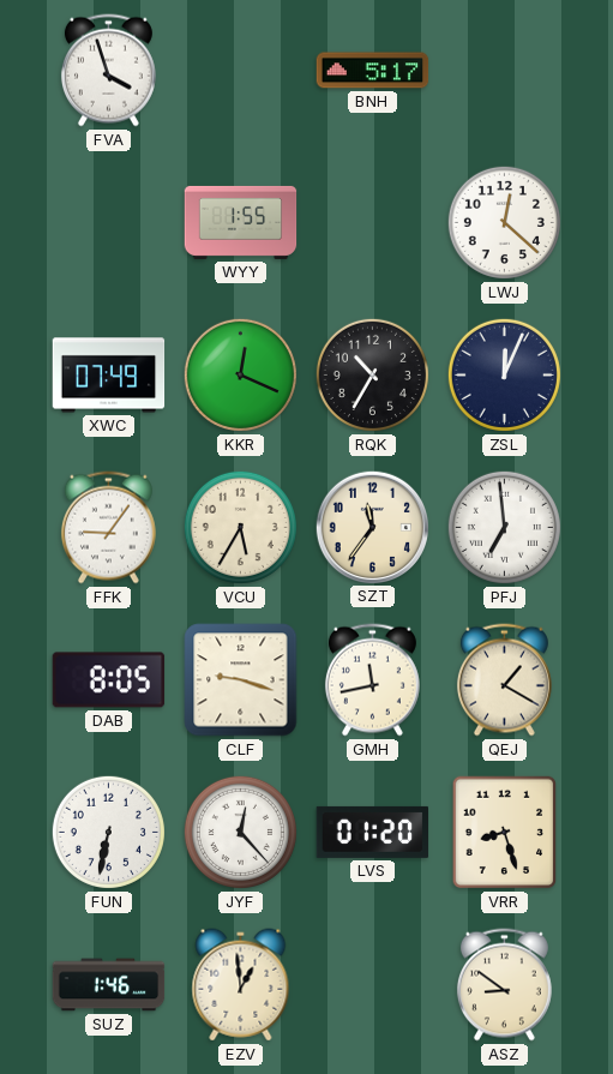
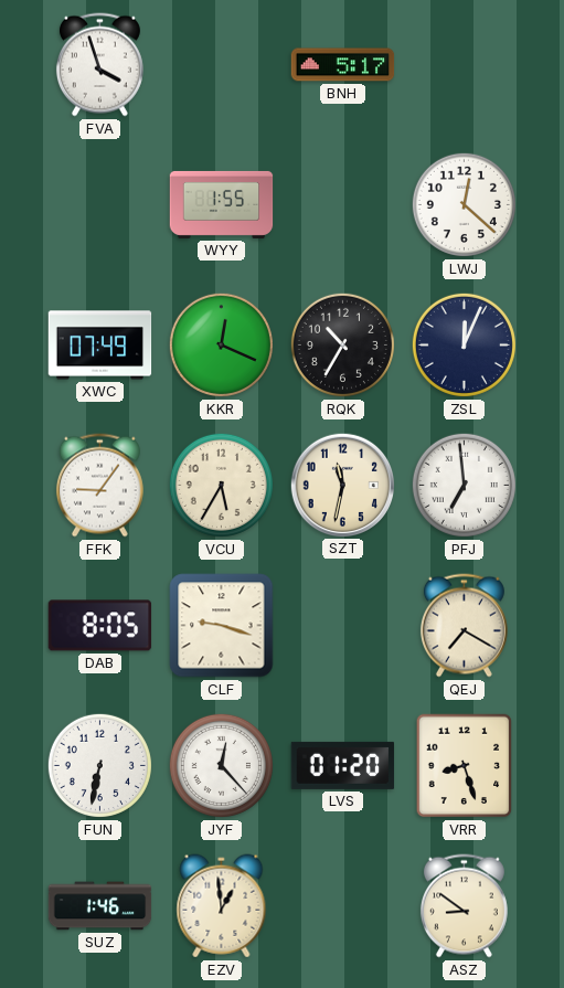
SZT: 11:36 -> 11:32 (342, 485)
GMH: 11:43 -> none (372, 680)
QEJ: 1:20 -> 7:20 (464, 626)
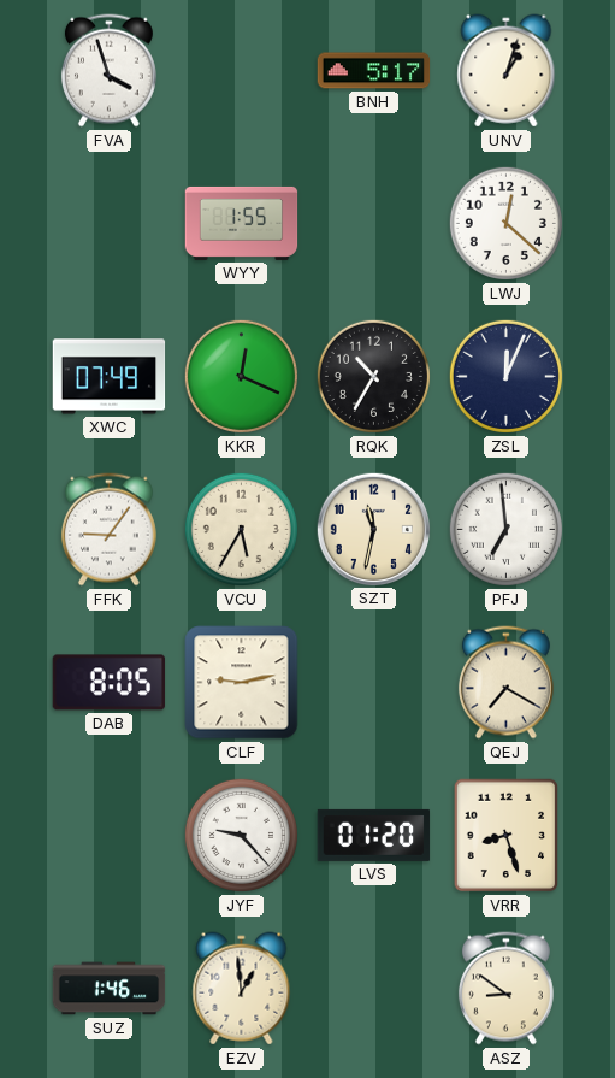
UNV: none -> 1:03 (507, 71)
CLF: 9:18 -> 9:13 (242, 683)
FUN: 6:32 -> none (99, 765)
JYF: 12:23 -> 9:23 (241, 835)
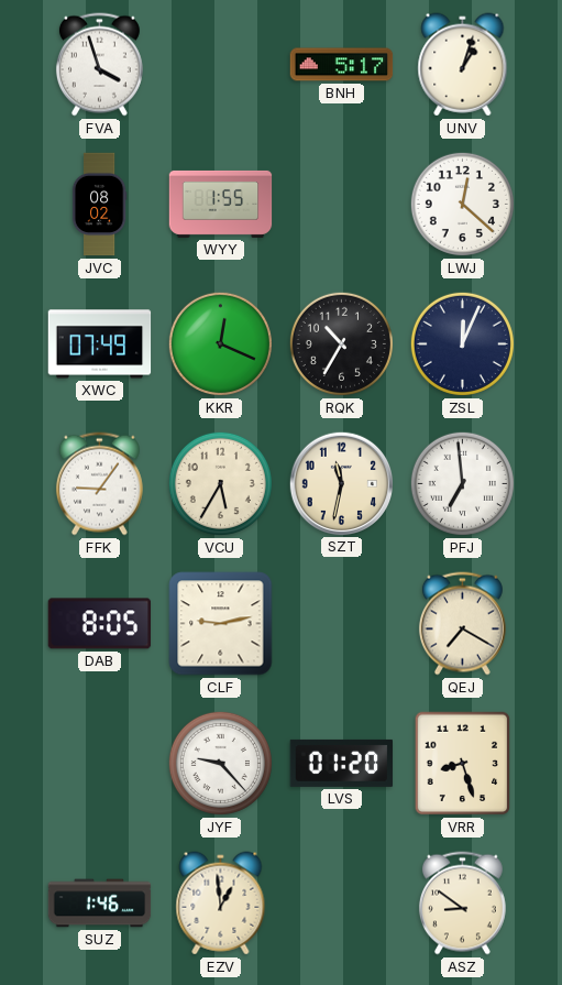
JVC: none -> 08:02 (99, 205)
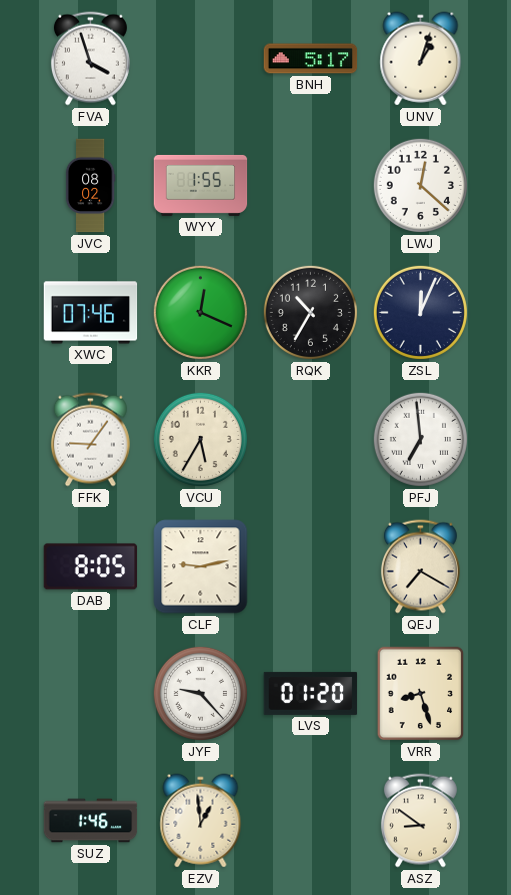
XWC: 07:49 -> 07:46 (91, 313)
SZT: 11:32 -> none (341, 483)
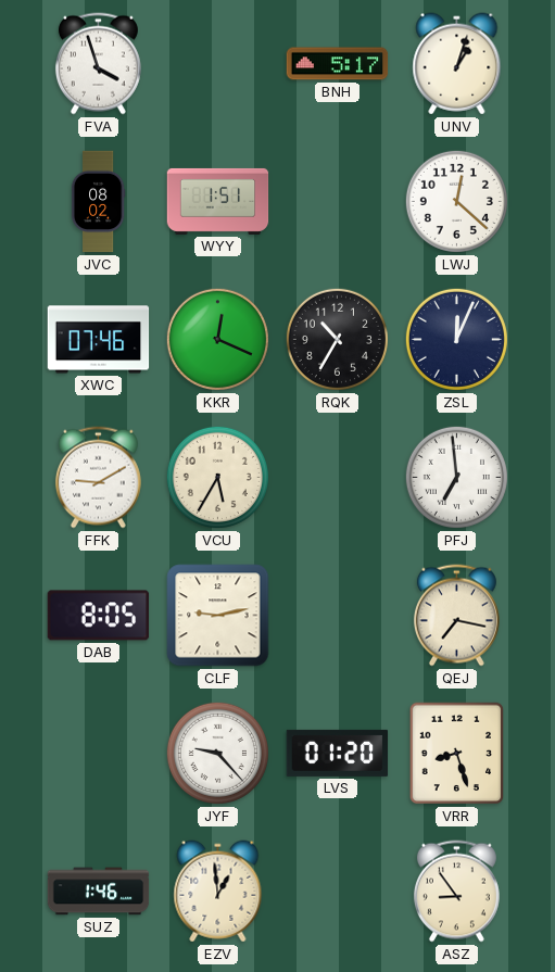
WYY: 1:55 -> 1:51 (218, 201)
FFK: 9:06 -> 9:10 (98, 478)
QEJ: 7:20 -> 7:17 (456, 616)
ASZ: 8:51 -> 8:54 (456, 892)
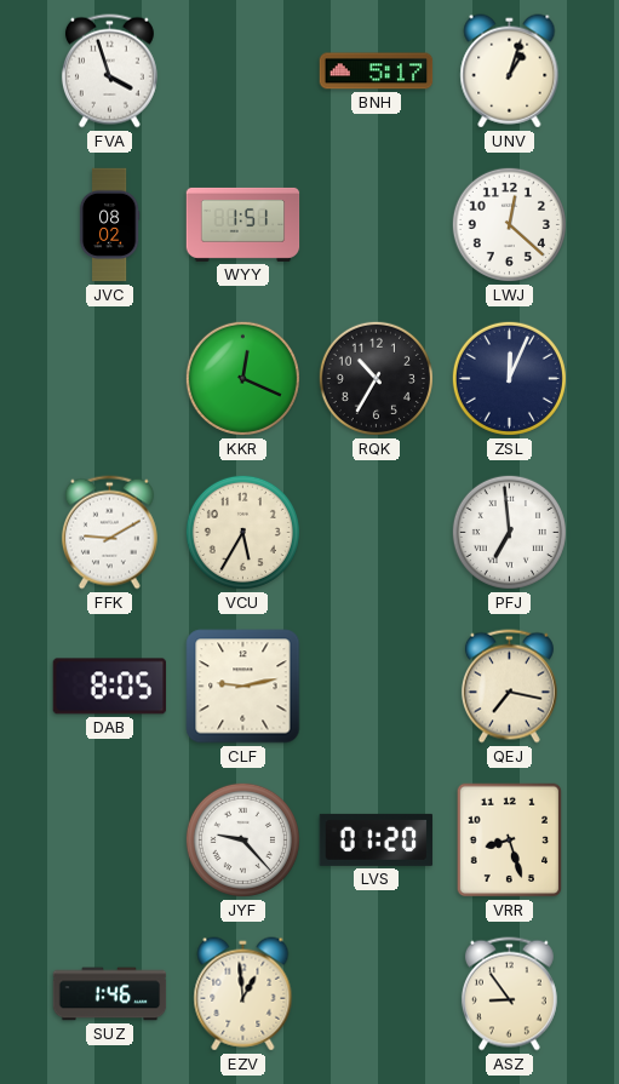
XWC: 07:46 -> none (99, 340)
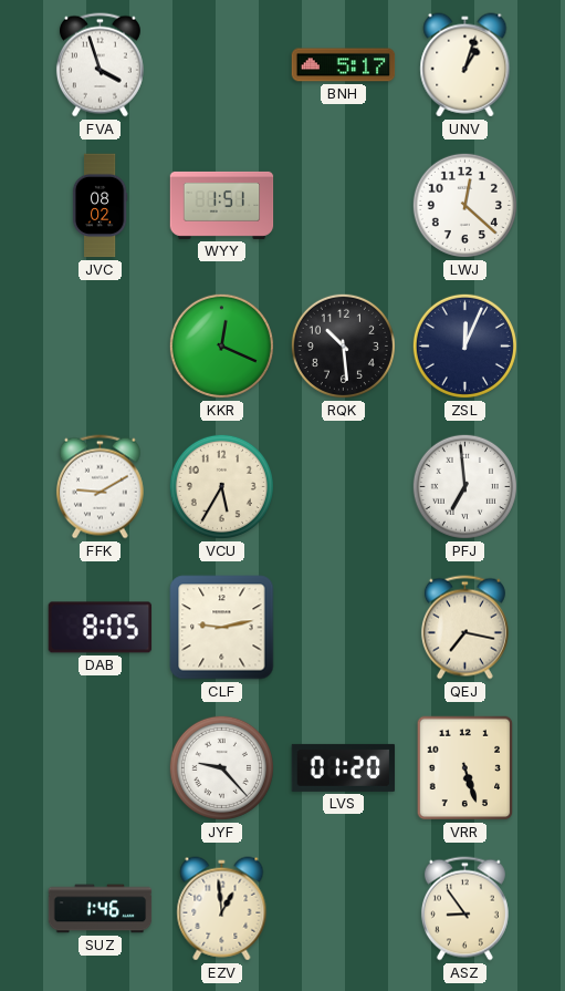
RQK: 10:35 -> 10:29 (343, 345)
VRR: 8:27 -> 5:27 (465, 768)
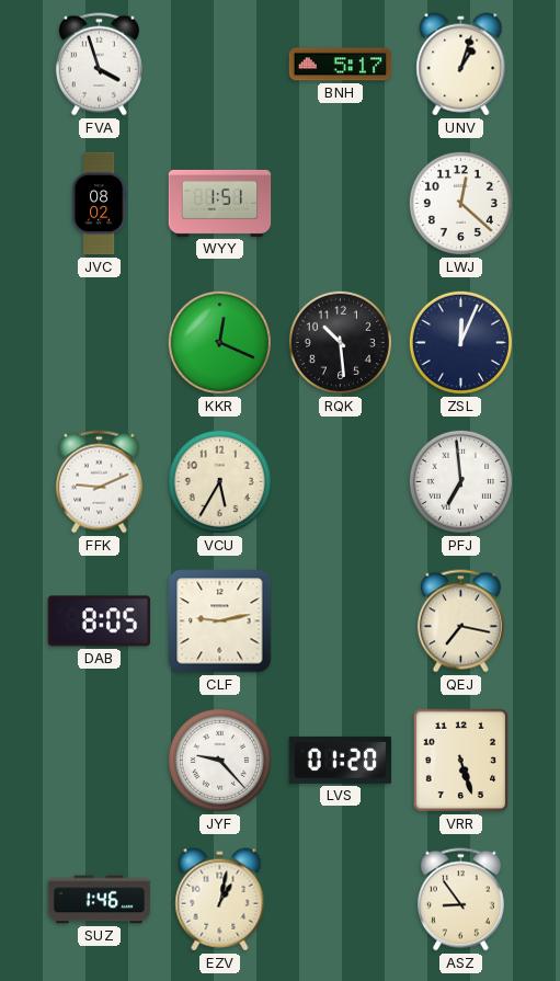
FFK: 9:10 -> 9:11 (99, 482)
EZV: 12:59 -> 1:02 (220, 900)
